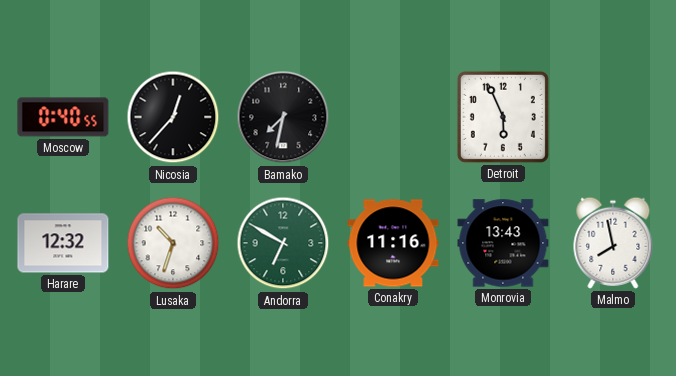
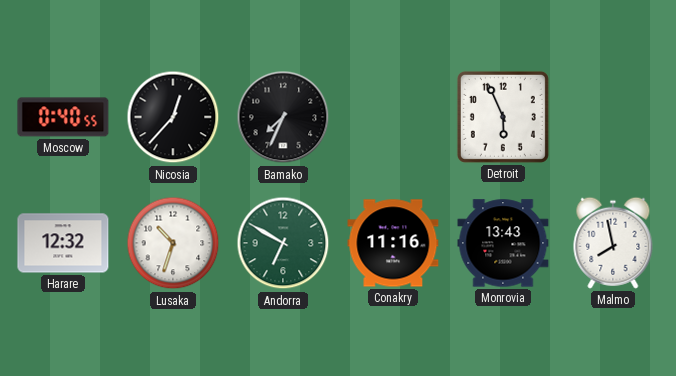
Bamako: 7:32 -> 7:34 (283, 117)
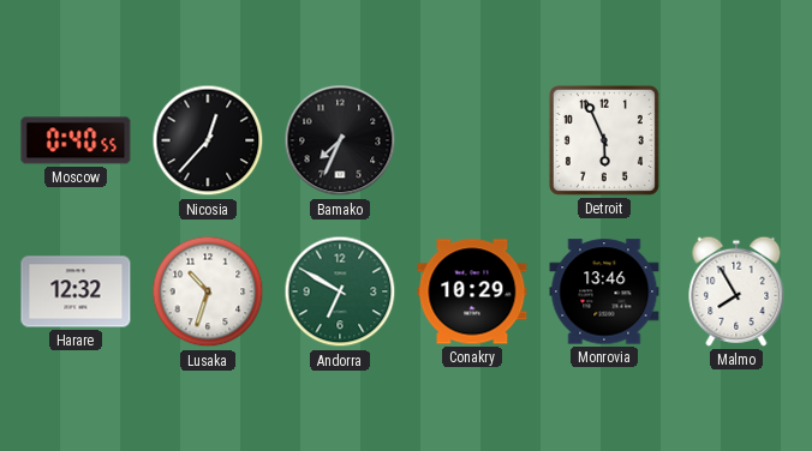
Conakry: 11:16 -> 10:29 (472, 291)
Monrovia: 13:43 -> 13:46 (604, 291)
Malmo: 7:58 -> 7:55 (736, 291)
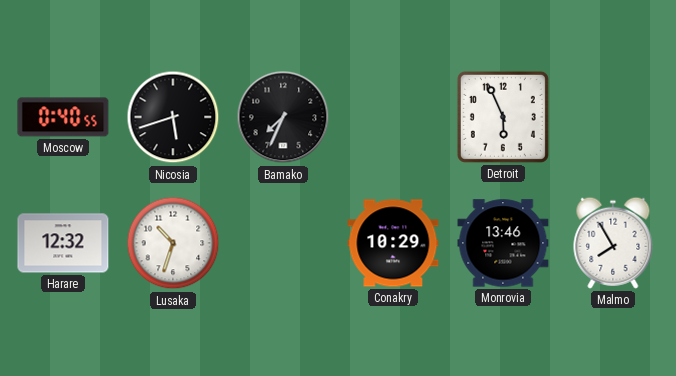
Nicosia: 12:37 -> 5:42 (173, 117)
Andorra: 6:50 -> none (340, 291)
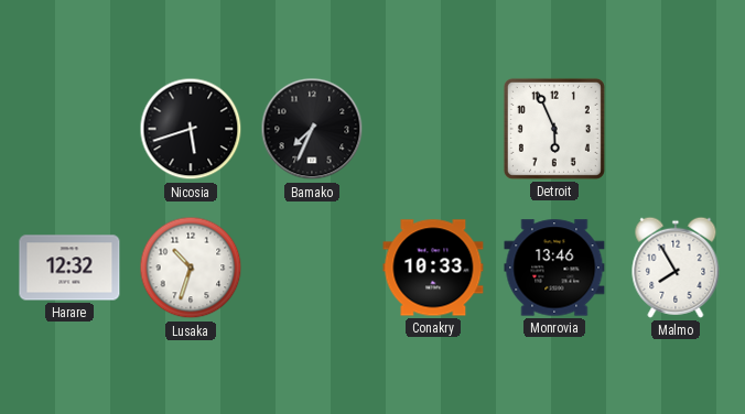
Moscow: 0:40 -> none (63, 117)
Conakry: 10:29 -> 10:33 (433, 268)
